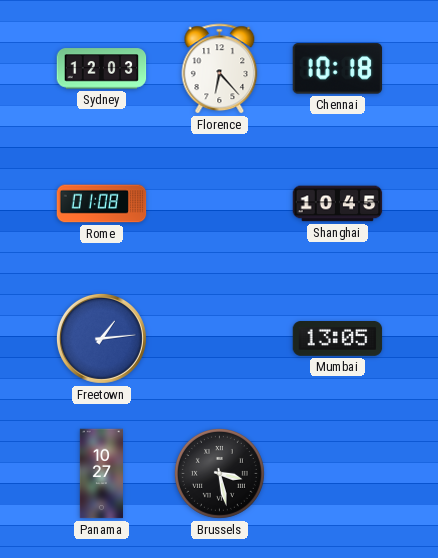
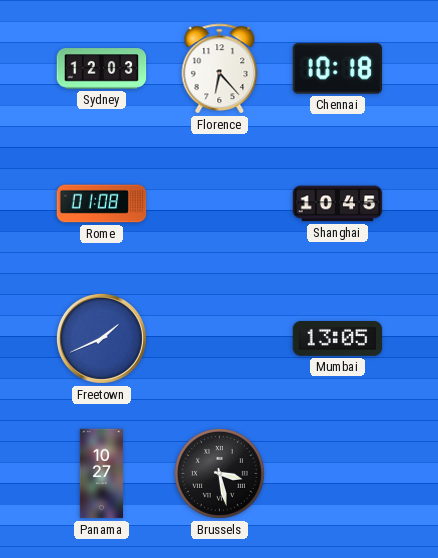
Freetown: 1:14 -> 1:41 (101, 338)
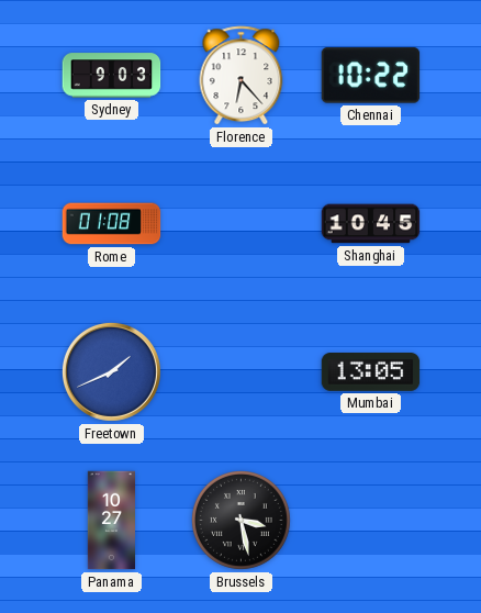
Sydney: 12:03 -> 9:03 (112, 76)
Chennai: 10:18 -> 10:22 (371, 76)
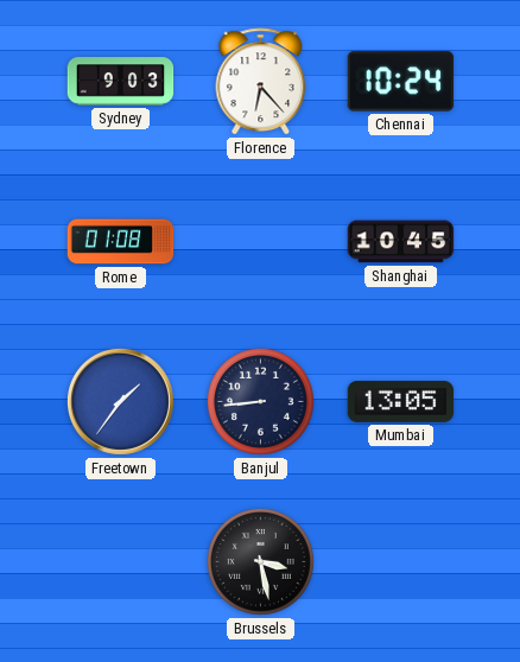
Chennai: 10:22 -> 10:24 (401, 82)
Freetown: 1:41 -> 1:36 (120, 401)
Banjul: none -> 8:44 (260, 401)
Panama: 10:27 -> none (111, 521)
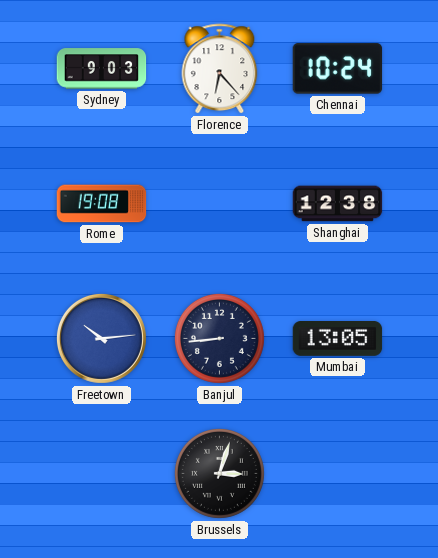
Rome: 01:08 -> 19:08 (102, 204)
Shanghai: 10:45 -> 12:38 (338, 204)
Freetown: 1:36 -> 10:14 (101, 338)
Brussels: 3:28 -> 3:03 (219, 473)
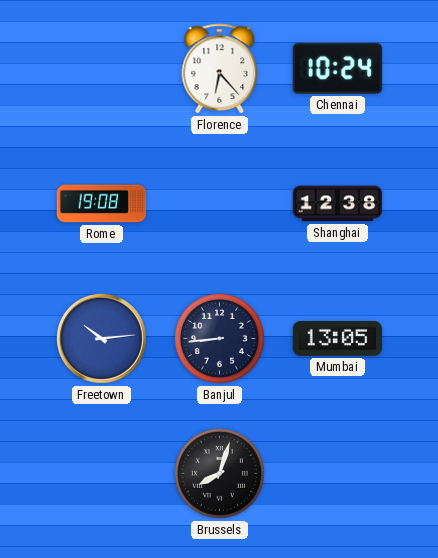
Sydney: 9:03 -> none (102, 69)
Brussels: 3:03 -> 8:03 (219, 473)
